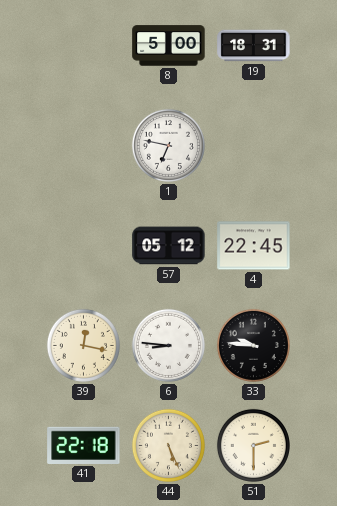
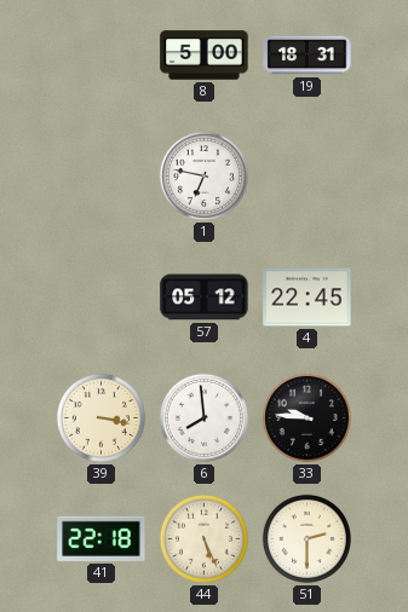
39: 12:17 -> 3:17 (100, 417)
6: 8:46 -> 7:59 (203, 417)
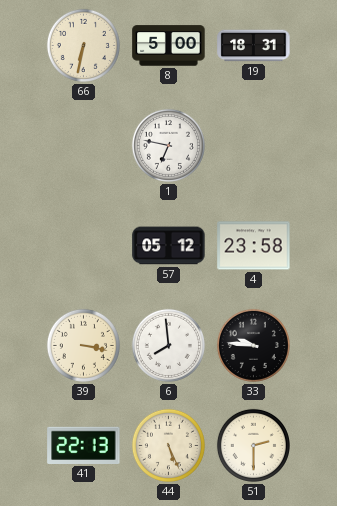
66: none -> 6:32 (83, 45)
4: 22:45 -> 23:58 (254, 246)
41: 22:18 -> 22:13 (84, 445)
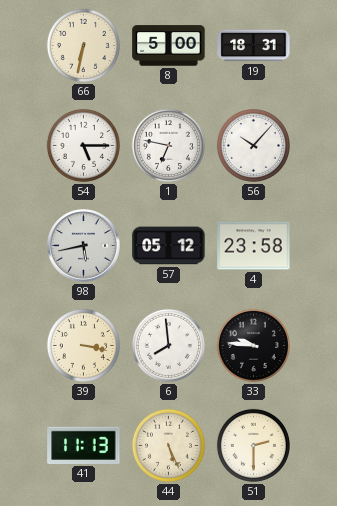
54: none -> 5:15 (83, 145)
56: none -> 10:07 (253, 145)
98: none -> 5:43 (84, 246)
41: 22:13 -> 11:13 (84, 445)
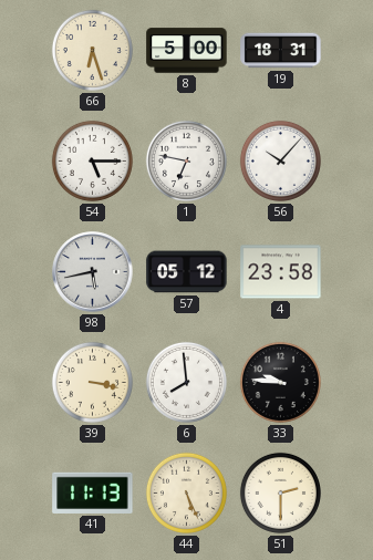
66: 6:32 -> 6:27 (92, 50)
